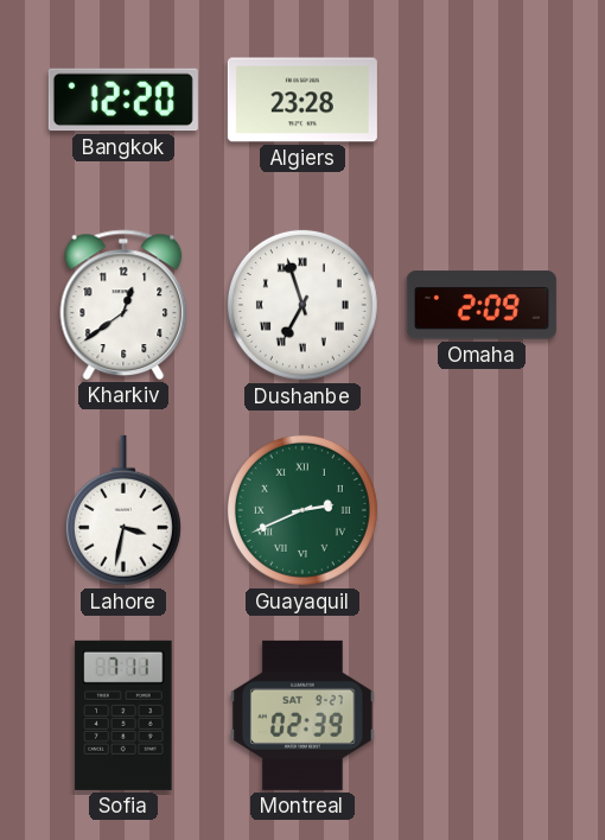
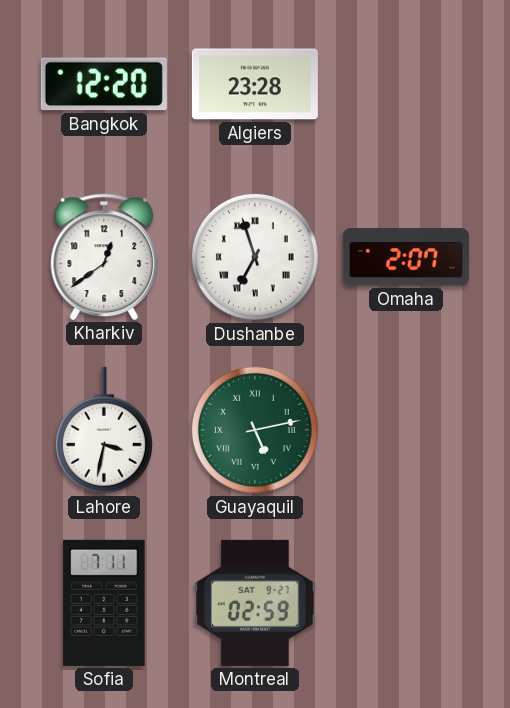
Omaha: 2:09 -> 2:07 (406, 257)
Guayaquil: 2:41 -> 5:13 (255, 430)
Montreal: 02:39 -> 02:59 (255, 603)
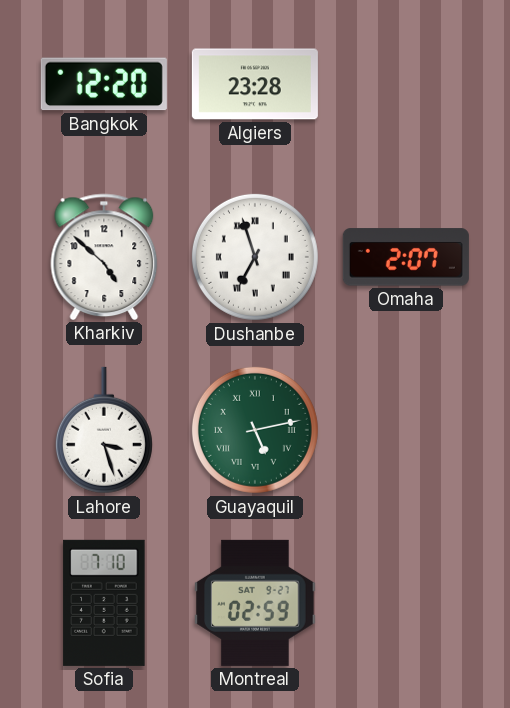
Kharkiv: 12:39 -> 4:52 (104, 257)
Lahore: 3:32 -> 3:27 (104, 430)
Sofia: 7:11 -> 7:10 (104, 603)
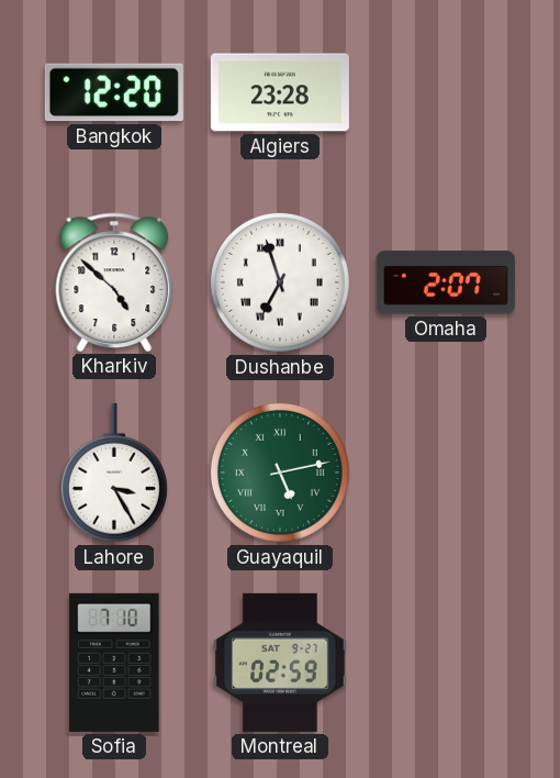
Lahore: 3:27 -> 3:25 (114, 473)
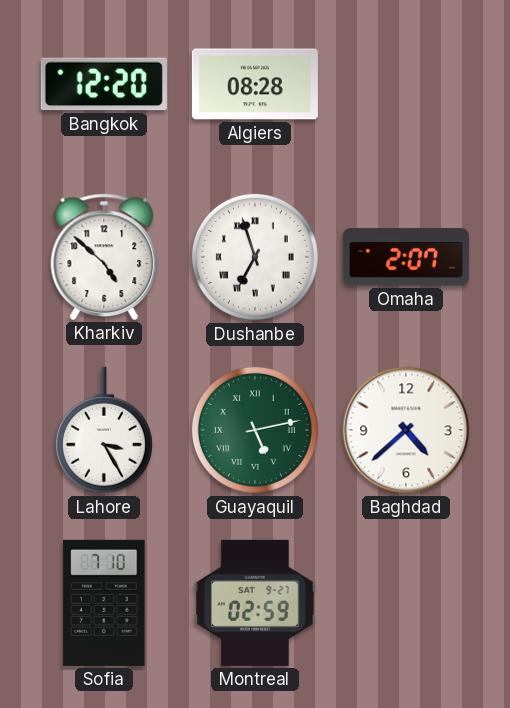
Algiers: 23:28 -> 08:28 (255, 84)
Baghdad: none -> 4:38 (406, 430)
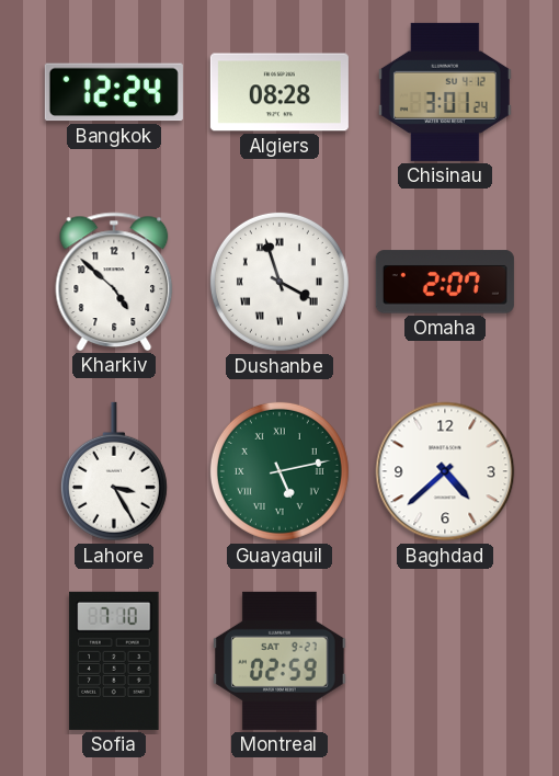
Bangkok: 12:20 -> 12:24 (114, 92)
Chisinau: none -> 3:01 (445, 92)
Dushanbe: 6:57 -> 3:57 (279, 282)
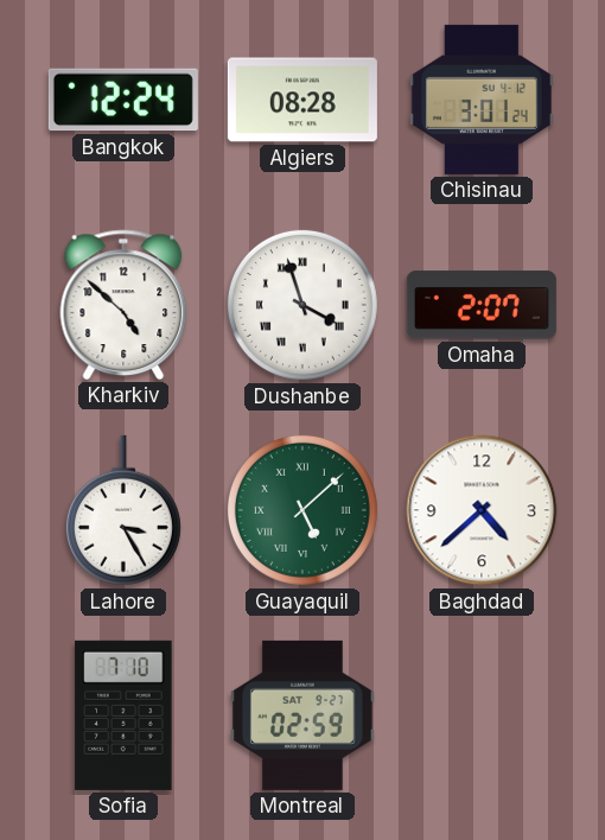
Guayaquil: 5:13 -> 5:08 (302, 510)
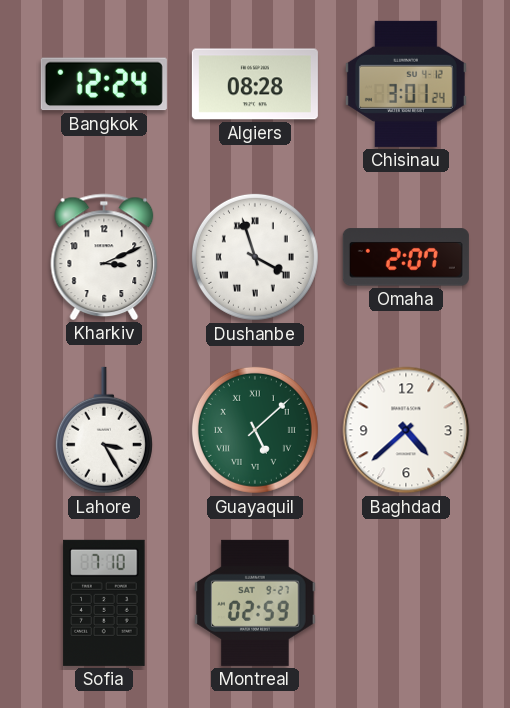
Kharkiv: 4:52 -> 3:11 (104, 257)
